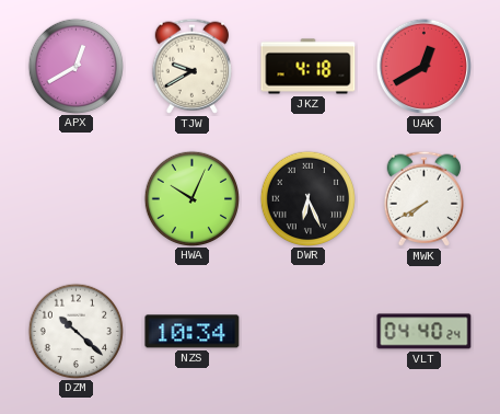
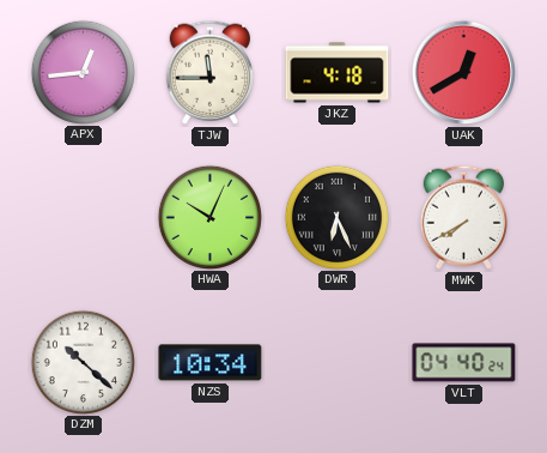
APX: 12:40 -> 12:44 (83, 72)
TJW: 9:40 -> 11:45 (209, 72)
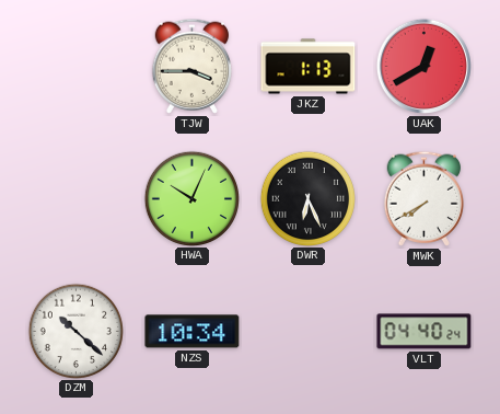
APX: 12:44 -> none (83, 72)
TJW: 11:45 -> 3:45 (191, 66)
JKZ: 4:18 -> 1:13 (309, 67)
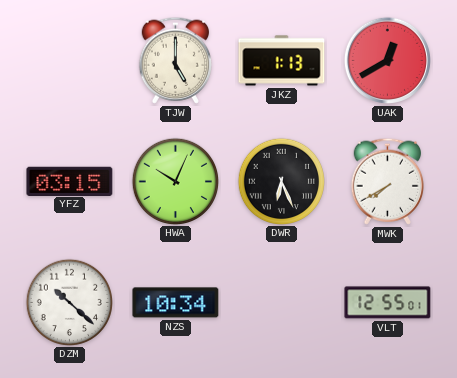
TJW: 3:45 -> 5:00 (175, 60)
YFZ: none -> 03:15 (70, 181)
VLT: 04:40 -> 12:55 (388, 303)
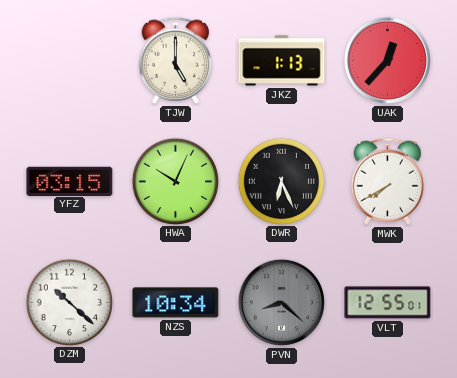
UAK: 12:40 -> 12:37 (387, 60)
PVN: none -> 8:22 (281, 302)
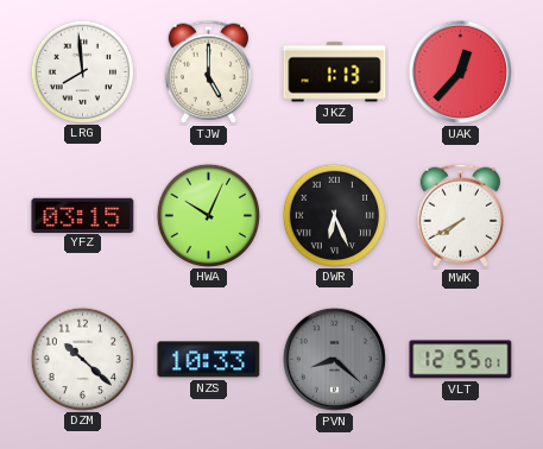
LRG: none -> 7:59 (82, 71)
NZS: 10:34 -> 10:33 (209, 360)
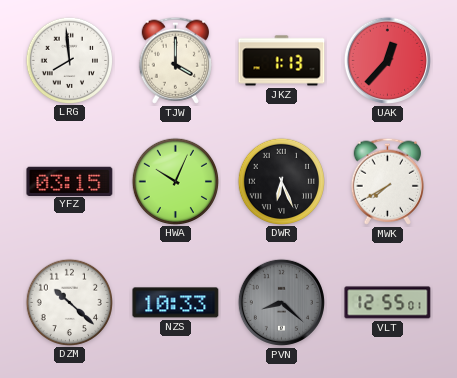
TJW: 5:00 -> 4:00 (175, 60)
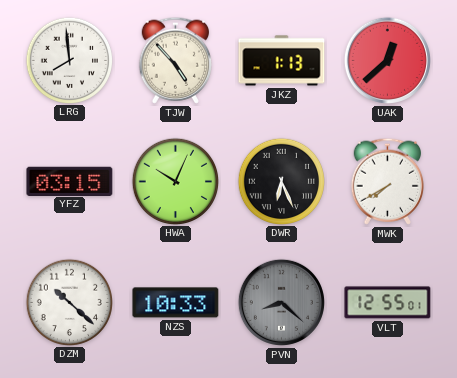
TJW: 4:00 -> 4:53 (175, 60)
UAK: 12:37 -> 12:38 (387, 60)
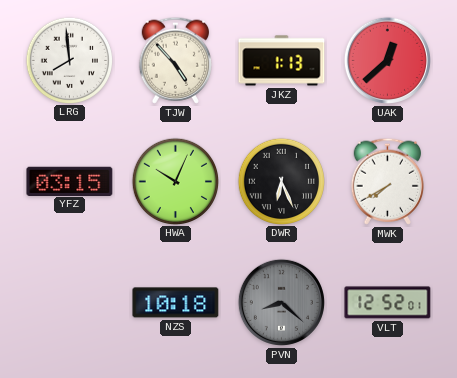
DZM: 10:22 -> none (69, 302)
NZS: 10:33 -> 10:18 (176, 303)
VLT: 12:55 -> 12:52 (388, 303)
